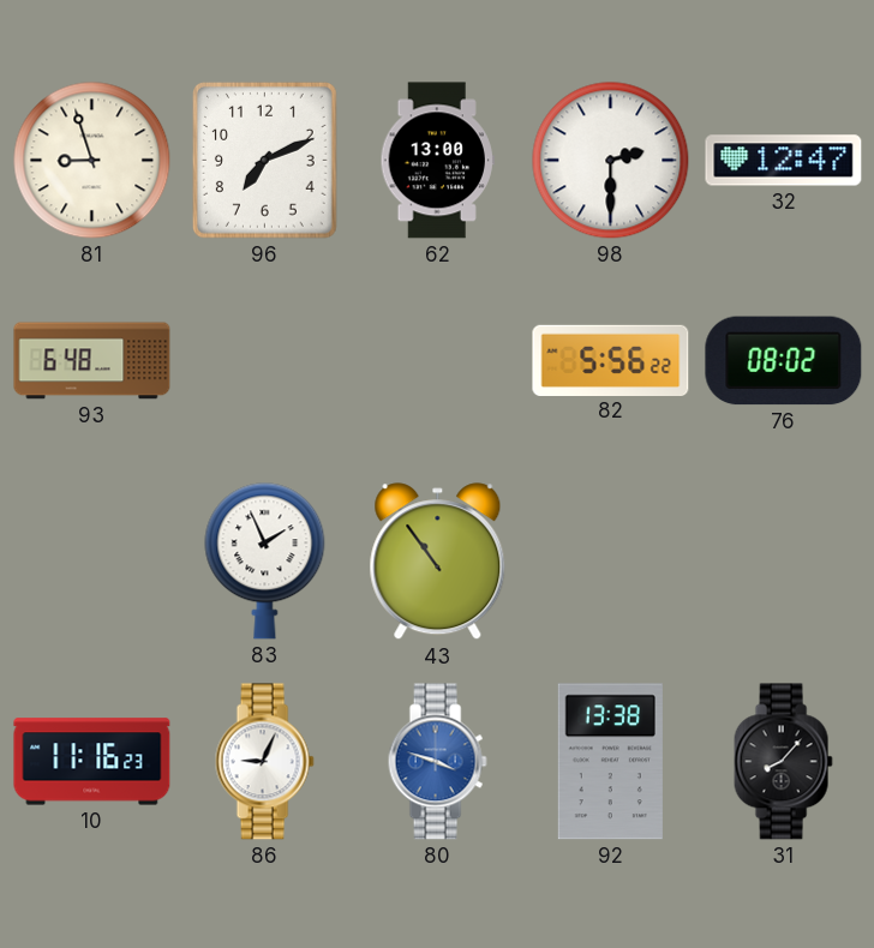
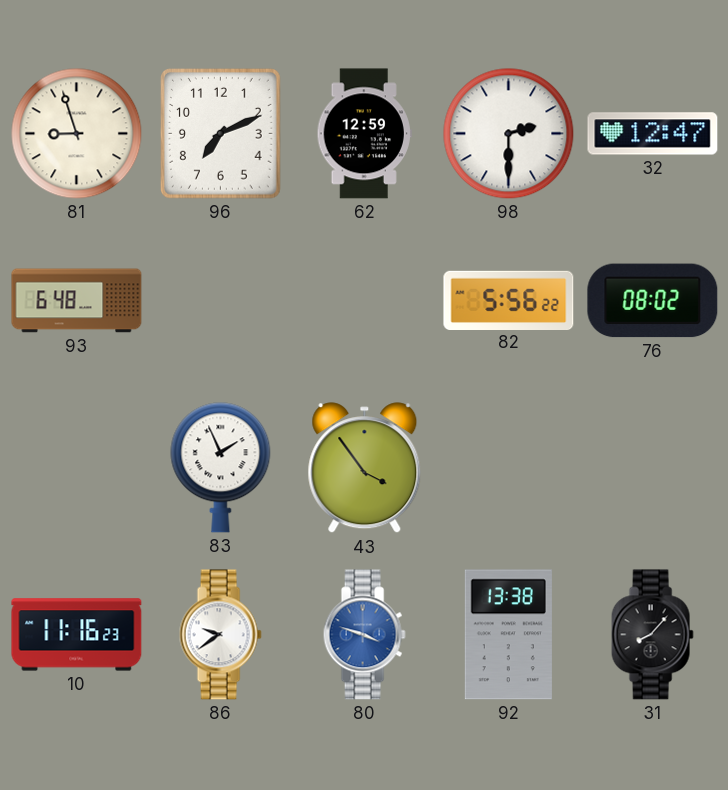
62: 13:00 -> 12:59 (364, 134)
43: 10:54 -> 3:54 (365, 468)
86: 9:04 -> 9:39 (220, 635)
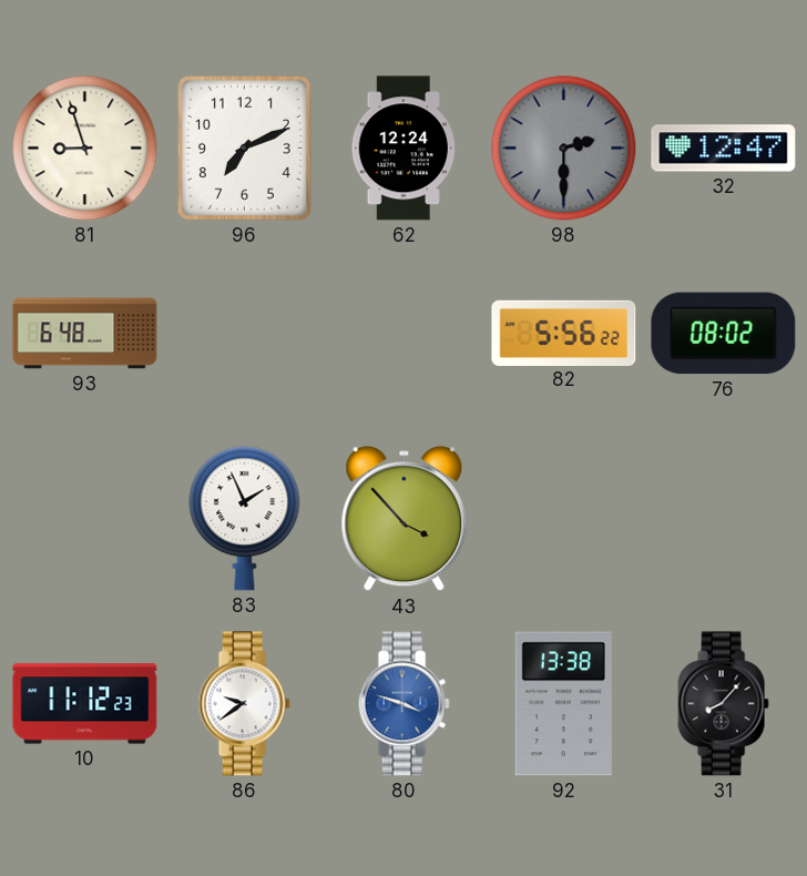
62: 12:59 -> 12:24 (403, 149)
98 dial: white -> grey (564, 149)
43: 3:54 -> 3:53 (405, 519)
10: 11:16 -> 11:12 (85, 704)
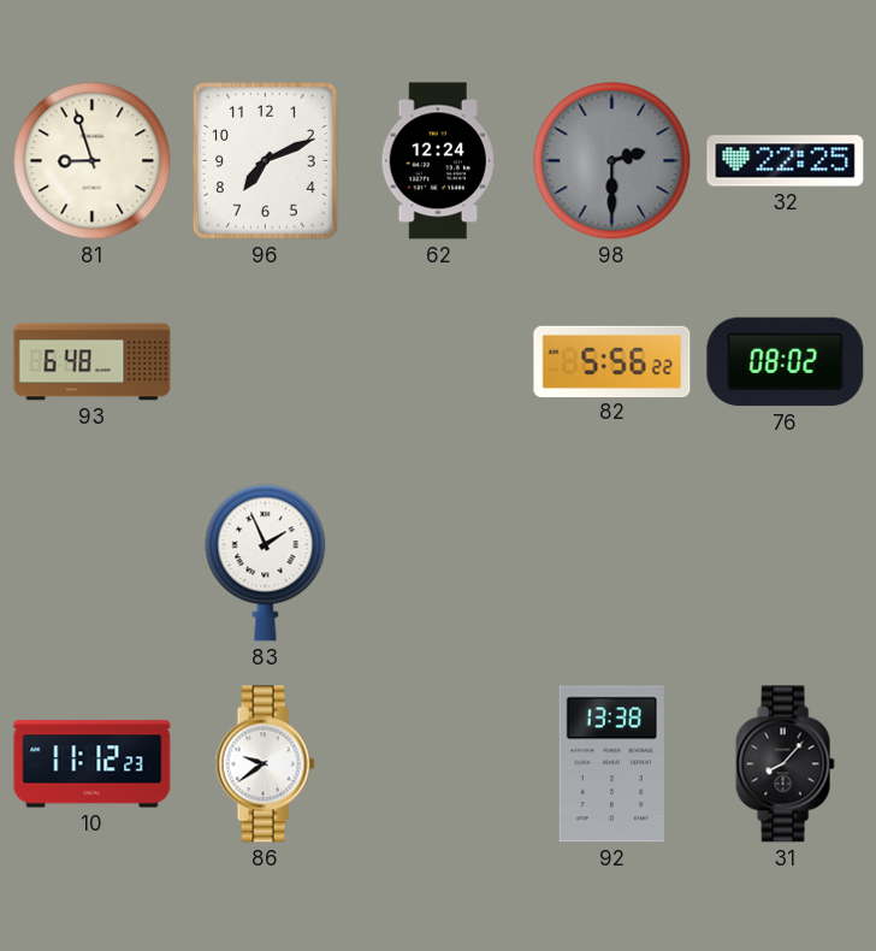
32: 12:47 -> 22:25 (786, 161)
43: 3:53 -> none (405, 519)
80: 3:48 -> none (403, 704)
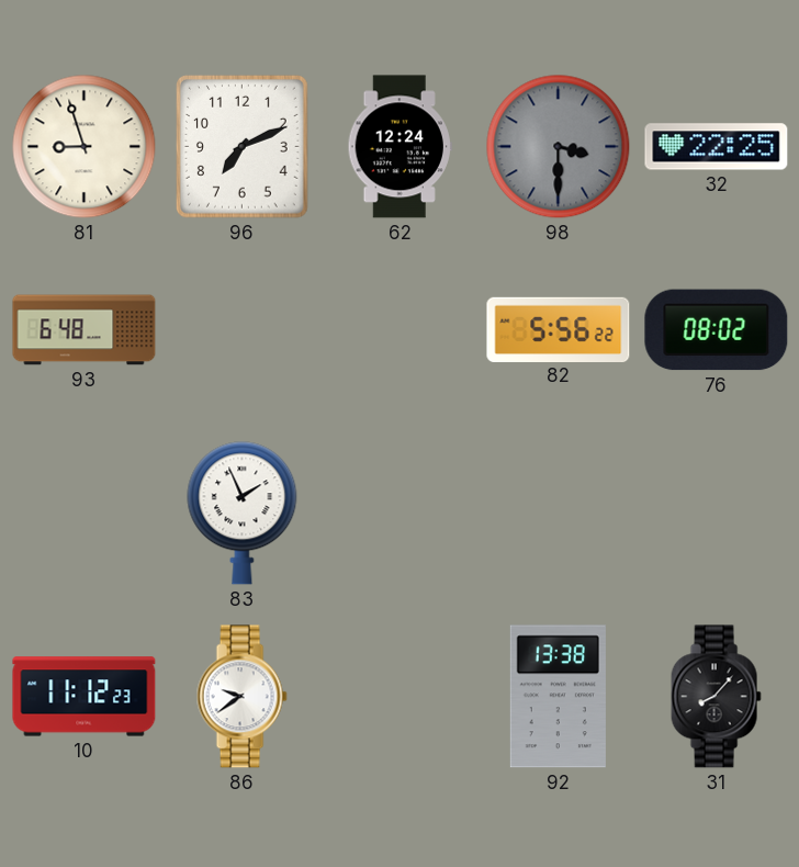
98: 2:30 -> 3:30 (559, 147)
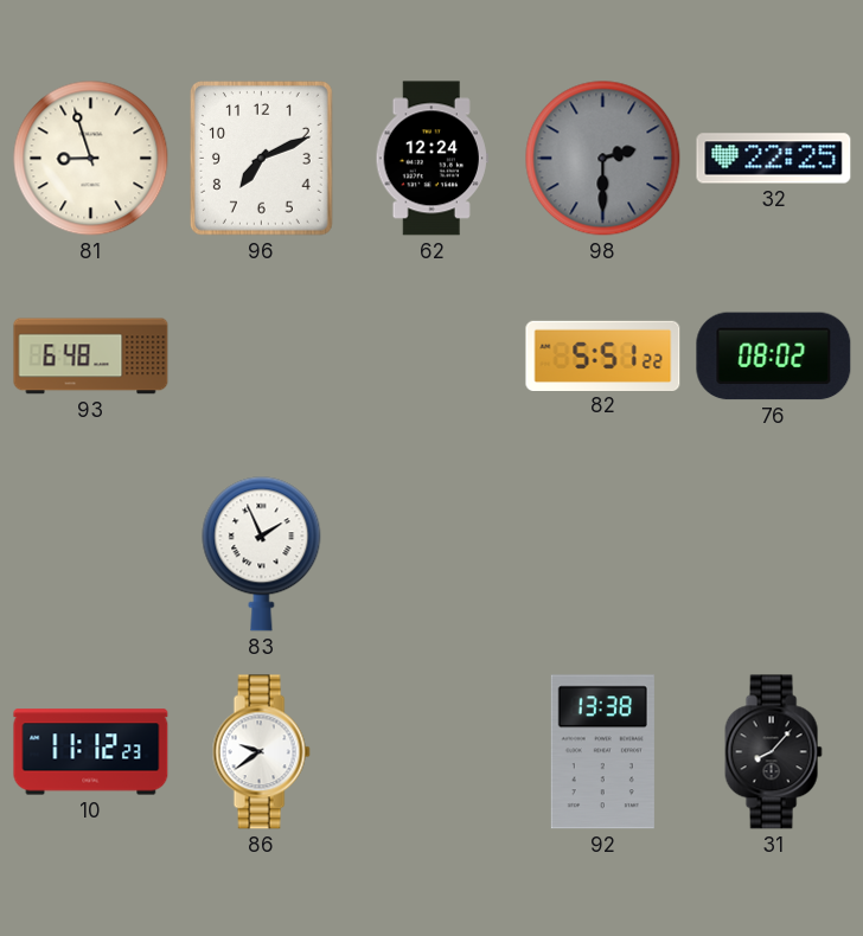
98: 3:30 -> 2:30 (603, 159)
82: 5:56 -> 5:51 (603, 355)
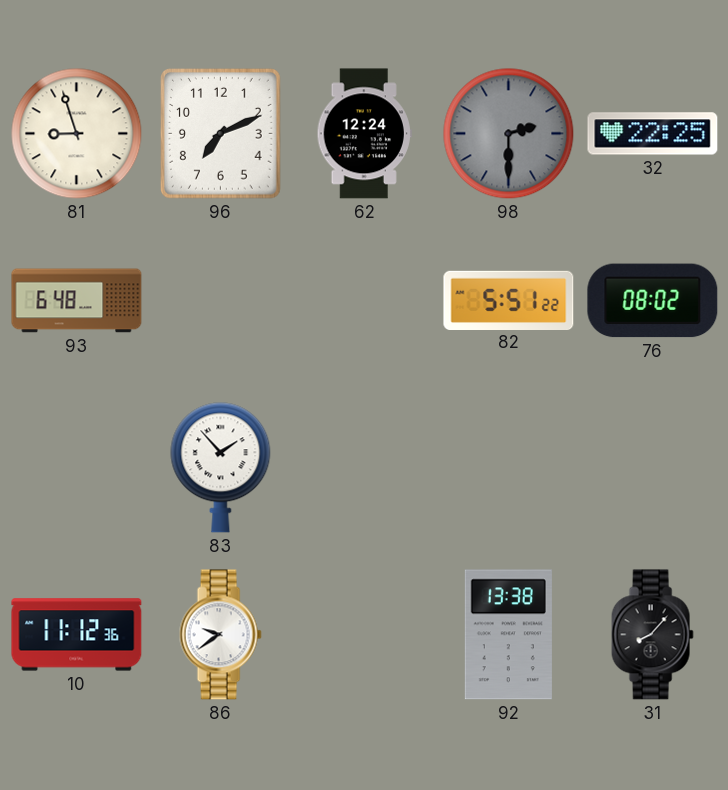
83: 1:56 -> 1:53 (221, 468)
10: 11:12:23 -> 11:12:36 (77, 635)
